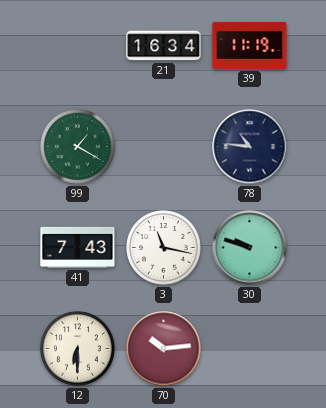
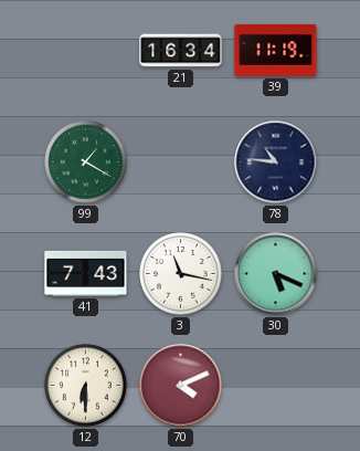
30: 9:48 -> 5:19 (276, 274)
70: 10:14 -> 4:11 (181, 386)
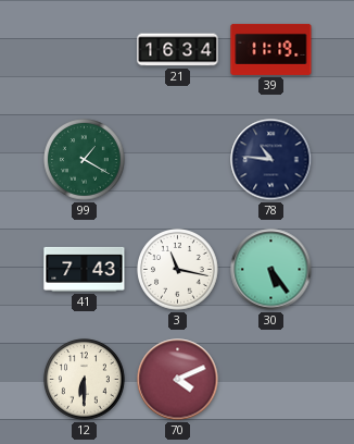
30: 5:19 -> 5:24 (271, 270)
